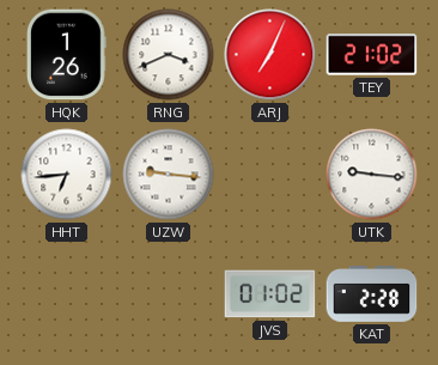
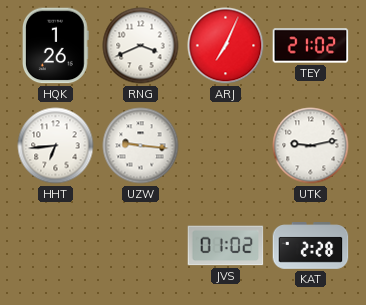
UTK: 9:16 -> 9:13 (311, 146)
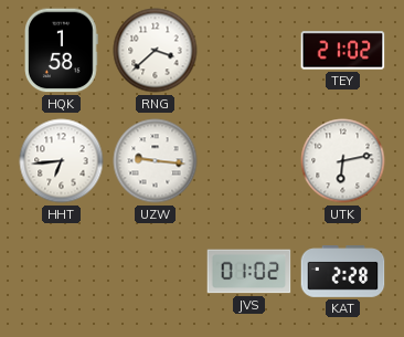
HQK: 1:26 -> 1:58 (62, 51)
RNG: 3:41 -> 3:38 (156, 51)
ARJ: 7:04 -> none (226, 46)
UTK: 9:13 -> 6:13 (343, 161)
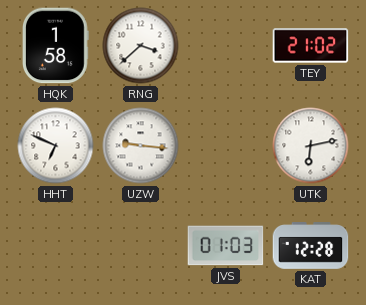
HHT: 6:44 -> 6:49 (56, 146)
JVS: 01:02 -> 01:03 (226, 246)
KAT: 2:28 -> 12:28 (311, 246)
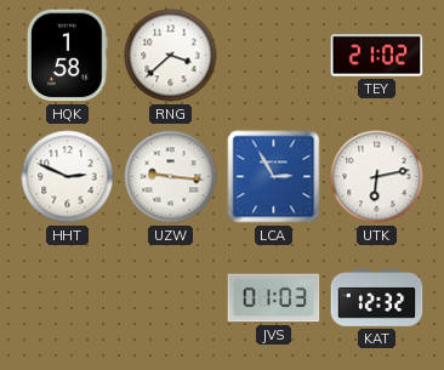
HHT: 6:49 -> 2:49 (68, 177)
LCA: none -> 2:55 (274, 177)
KAT: 12:28 -> 12:32 (377, 298)
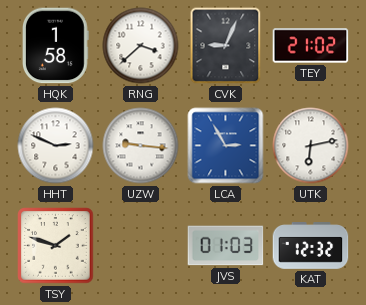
CVK: none -> 9:04 (226, 46)
TSY: none -> 1:48 (56, 246)
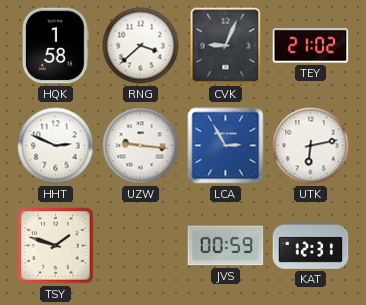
JVS: 01:03 -> 00:59 (226, 246)
KAT: 12:32 -> 12:31 (311, 246)
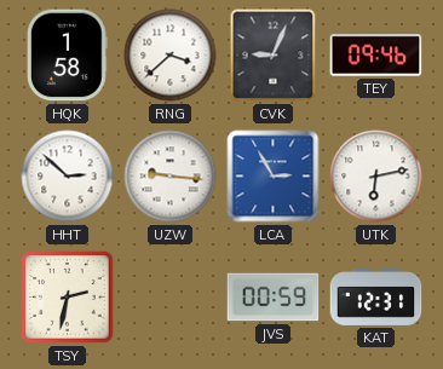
TEY: 21:02 -> 09:46 (376, 56)
HHT: 2:49 -> 2:52 (68, 177)
TSY: 1:48 -> 2:32 (68, 298)
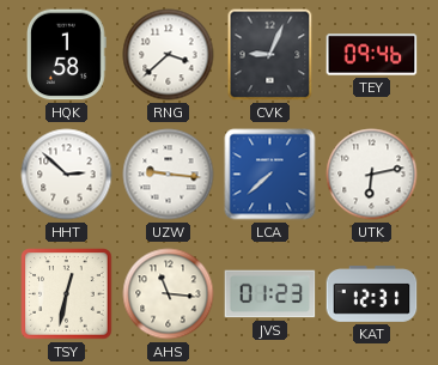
LCA: 2:55 -> 7:38 (270, 175)
TSY: 2:32 -> 12:32 (67, 294)
AHS: none -> 11:16 (169, 294)
JVS: 00:59 -> 01:23 (270, 294)
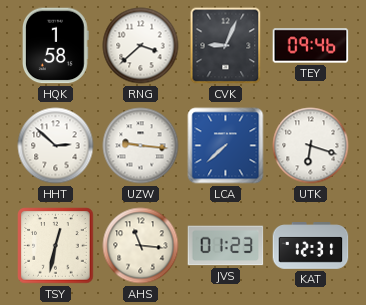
UTK: 6:13 -> 6:18 (311, 146)
